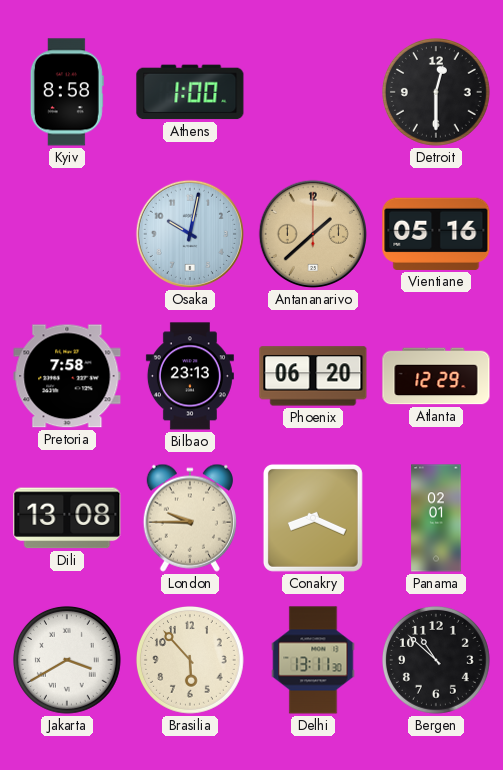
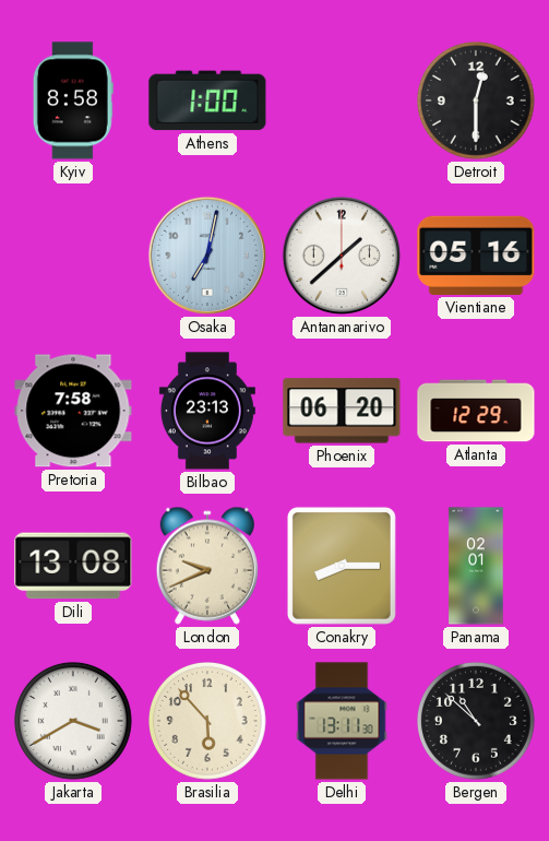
Osaka: 10:02 -> 7:02 (207, 256)
Antananarivo dial: champagne -> white (342, 256)
London: 9:45 -> 9:41 (207, 566)
Conakry: 8:19 -> 8:15 (342, 566)
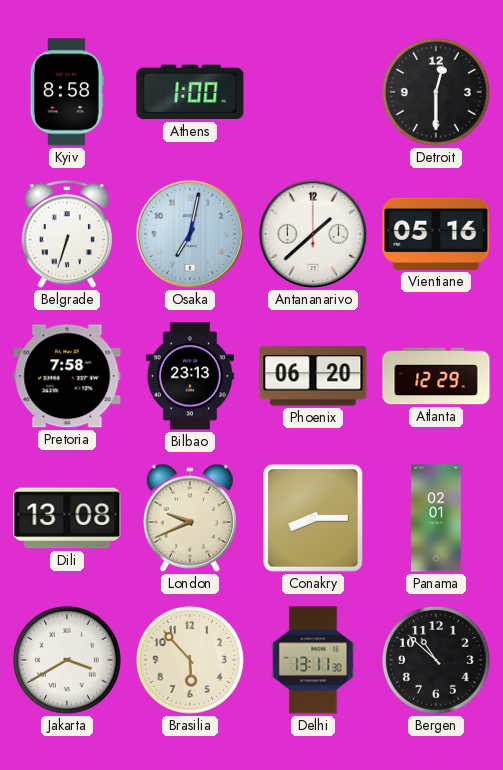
Belgrade: none -> 6:33 (67, 235)
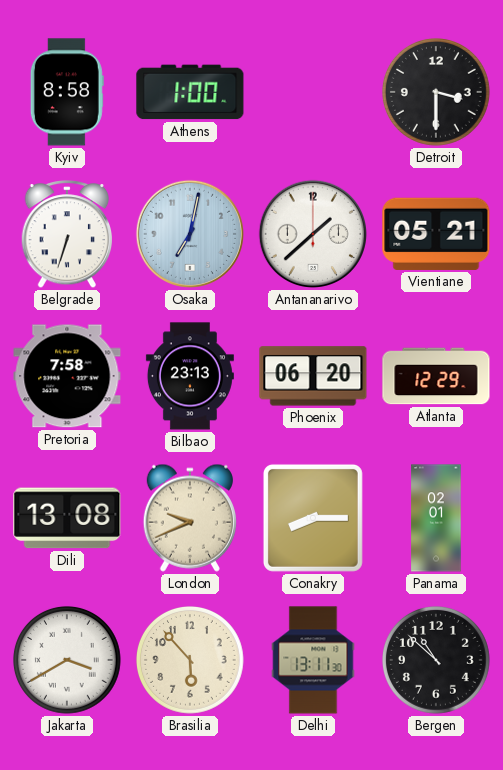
Detroit: 12:30 -> 3:30 (437, 93)
Vientiane: 05:16 -> 05:21 (436, 234)
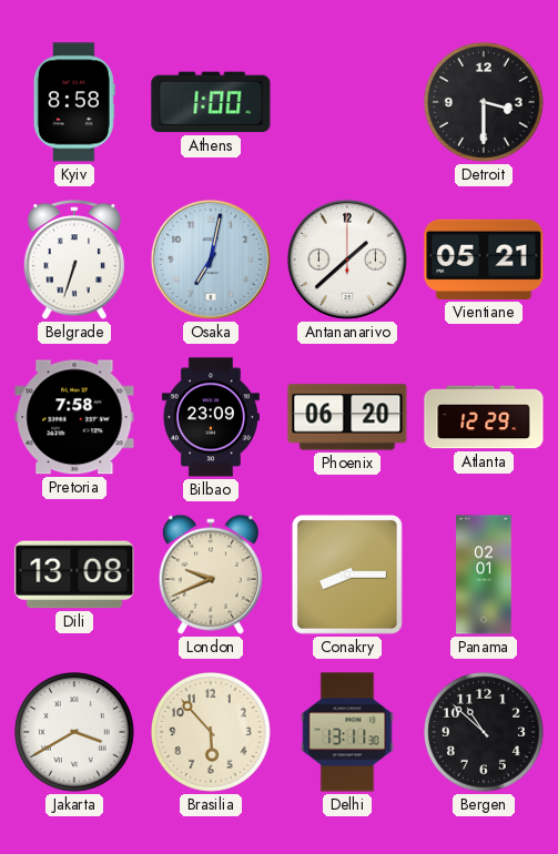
Bilbao: 23:13 -> 23:09 (211, 417)
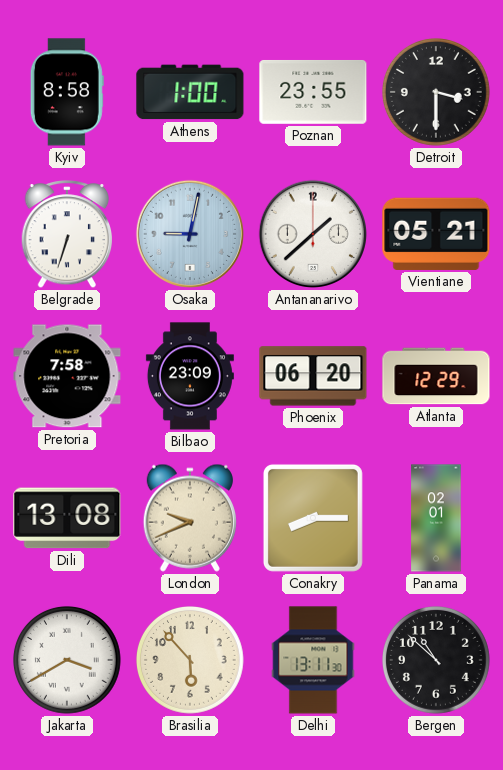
Poznan: none -> 23:55 (313, 92)
Osaka: 7:02 -> 9:02 (190, 234)
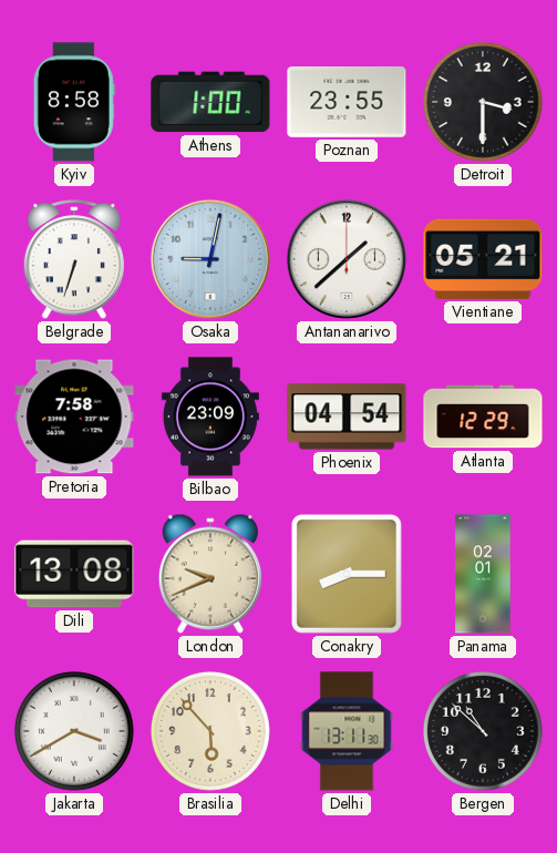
Phoenix: 06:20 -> 04:54 (347, 417)
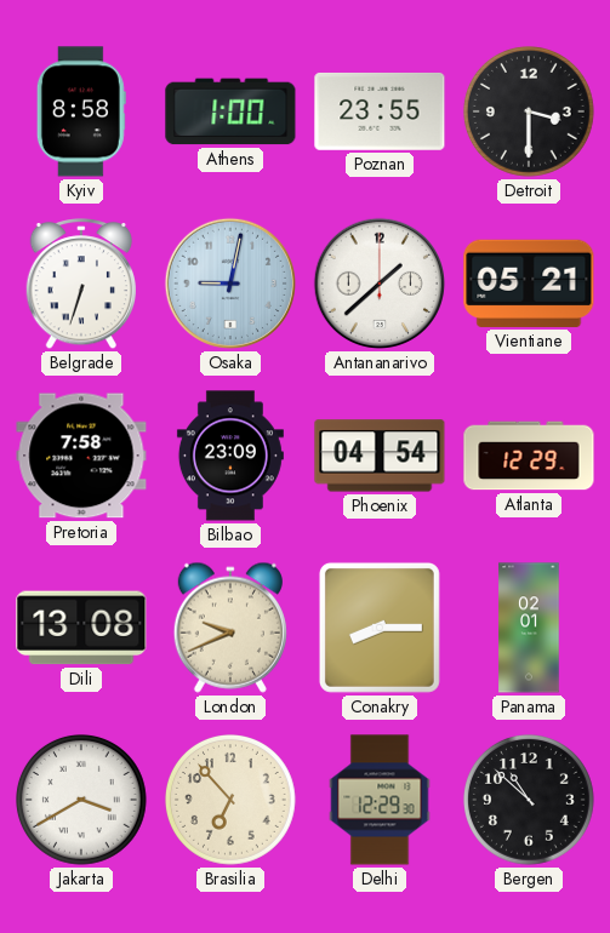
Brasilia: 5:53 -> 6:53 (232, 801)
Delhi: 13:11 -> 12:29 (380, 800)
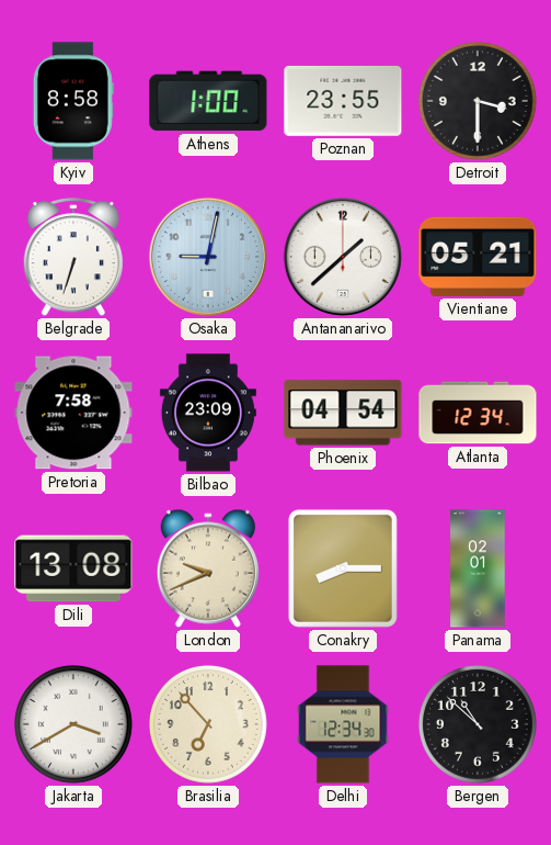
Atlanta: 12:29 -> 12:34 (478, 413)
Delhi: 12:29 -> 12:34 (343, 724)
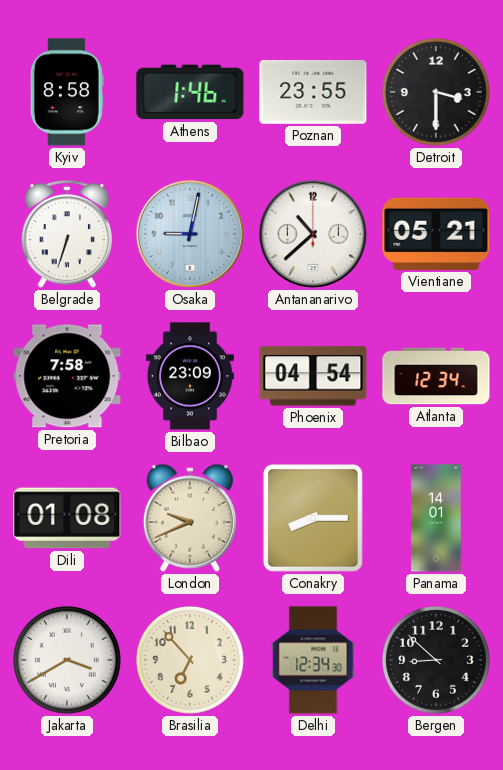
Athens: 1:00 -> 1:46 (190, 92)
Antananarivo: 1:38 -> 10:38 (313, 234)
Dili: 13:08 -> 01:08 (67, 518)
Panama: 02:01 -> 14:01 (436, 518)
Bergen: 10:52 -> 8:52 (437, 661)
